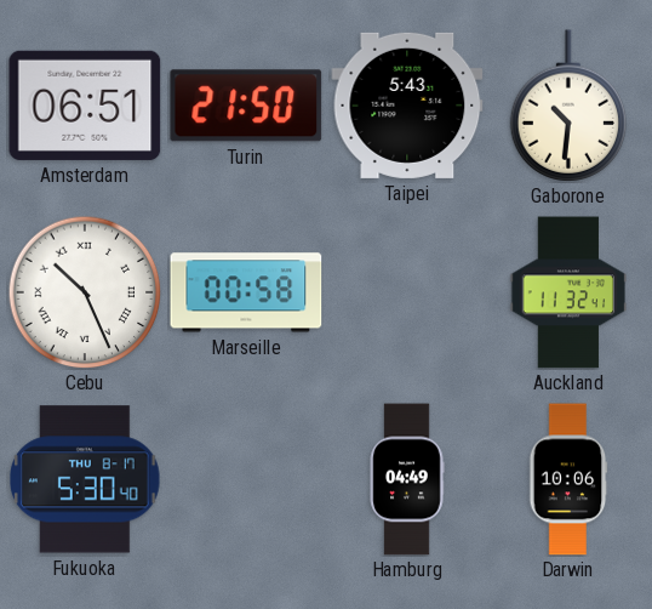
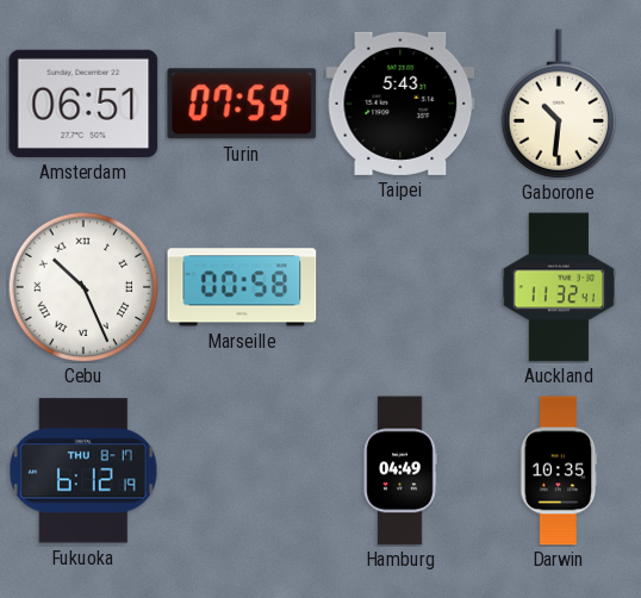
Turin: 21:50 -> 07:59 (242, 104)
Fukuoka: 5:30 -> 6:12 (85, 471)
Darwin: 10:06 -> 10:35 (559, 471)
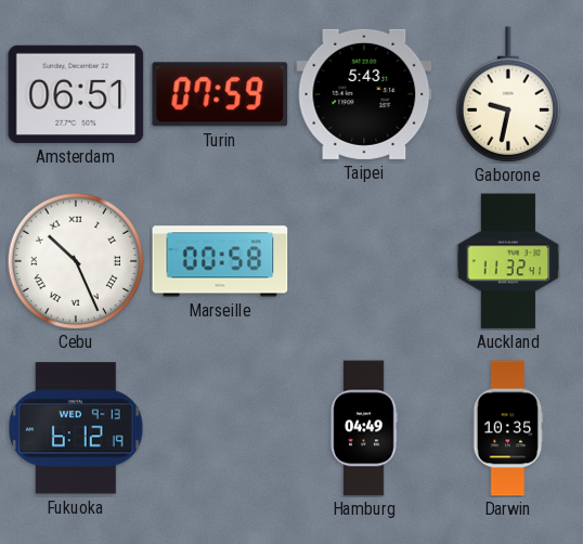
Gaborone: 10:31 -> 9:32 (508, 94)
Fukuoka date: THU 8-17 -> WED 9-13 (77, 428)
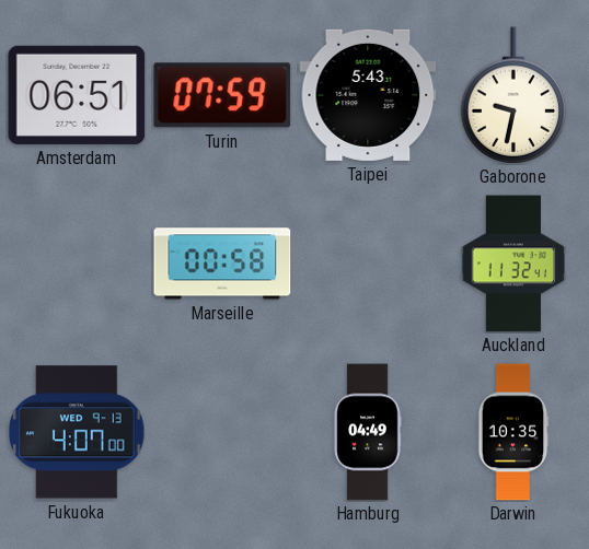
Cebu: 10:26 -> none (76, 261)
Fukuoka: 6:12 -> 4:07 (78, 432)
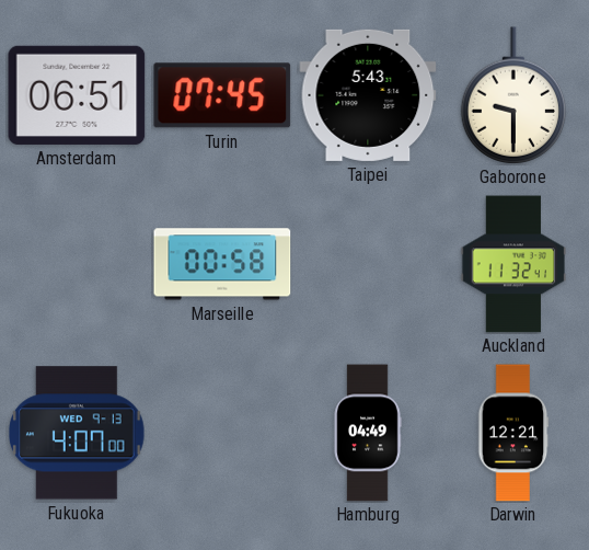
Turin: 07:59 -> 07:45 (222, 95)
Gaborone: 9:32 -> 9:30 (513, 95)
Darwin: 10:35 -> 12:21 (513, 433)
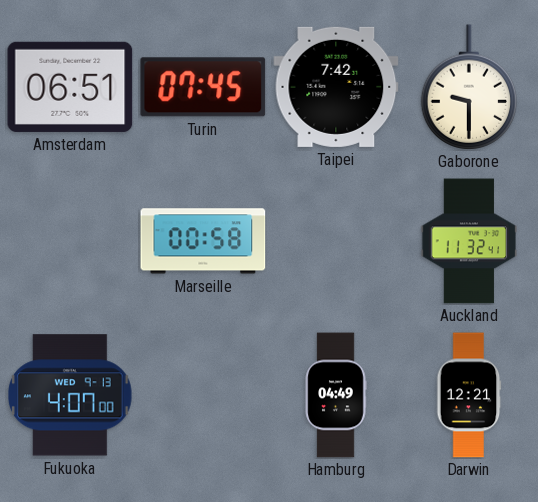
Taipei: 5:43 -> 7:42 (336, 87)
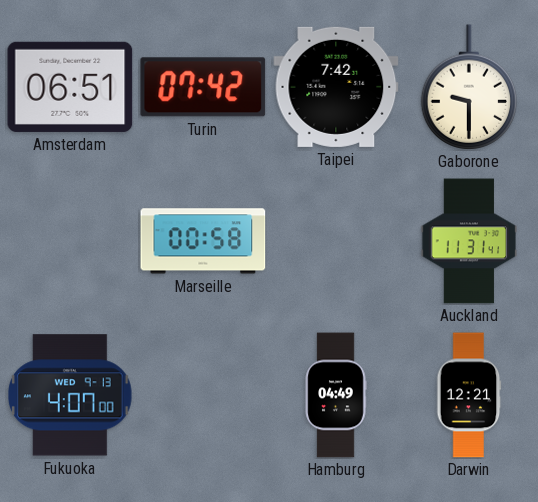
Turin: 07:45 -> 07:42 (203, 87)
Auckland: 11:32 -> 11:31 (469, 241)
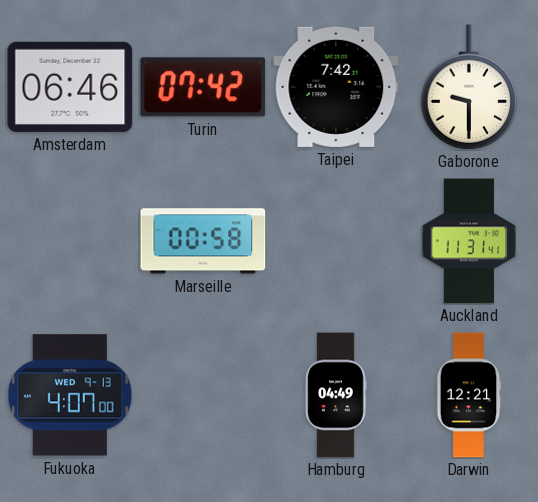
Amsterdam: 06:51 -> 06:46 (70, 87)
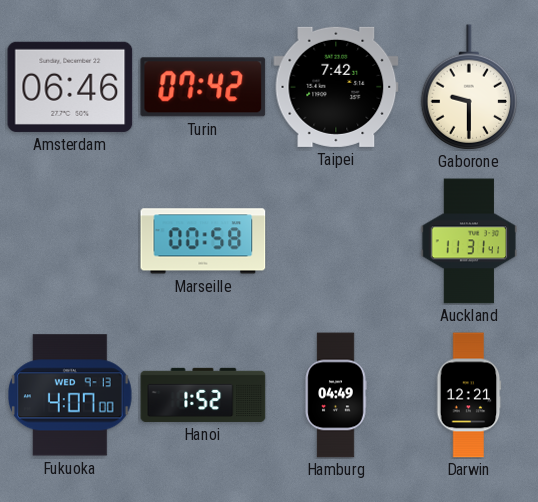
Hanoi: none -> 1:52 (203, 395)
